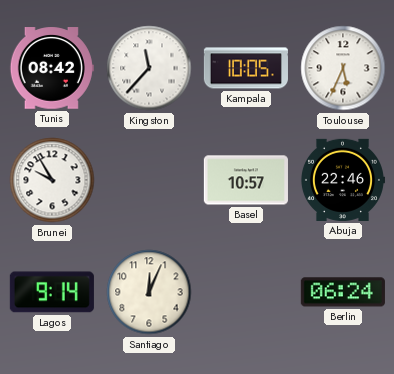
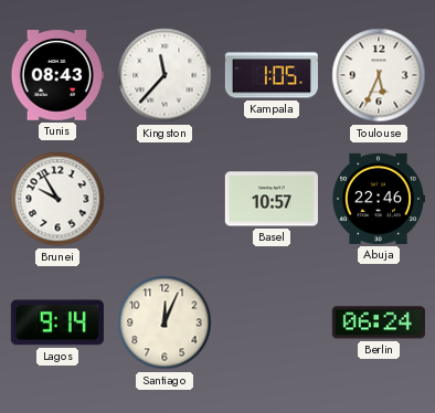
Tunis: 08:42 -> 08:43 (57, 75)
Kampala: 10:05 -> 1:05 (272, 75)
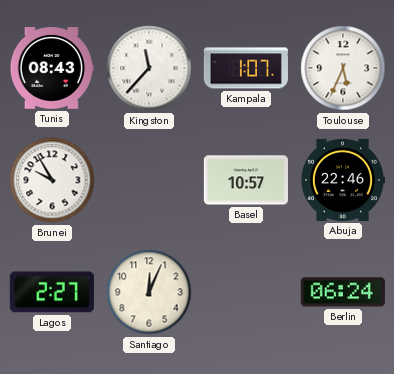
Kampala: 1:05 -> 1:07 (246, 68)
Lagos: 9:14 -> 2:27 (52, 292)
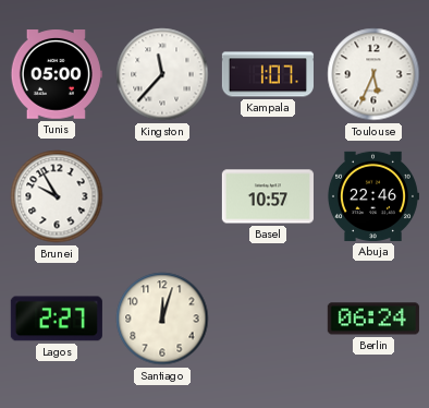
Tunis: 08:43 -> 05:00 (57, 74)
Santiago: 12:04 -> 12:03 (162, 319)
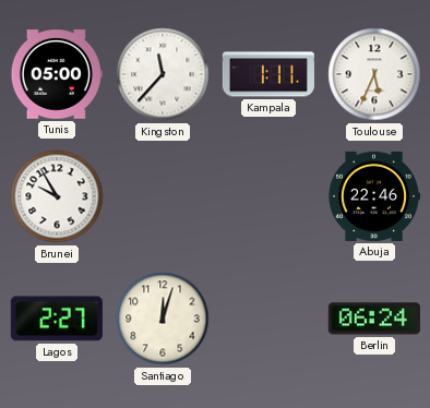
Kampala: 1:07 -> 1:11 (268, 74)
Basel: 10:57 -> none (268, 196)
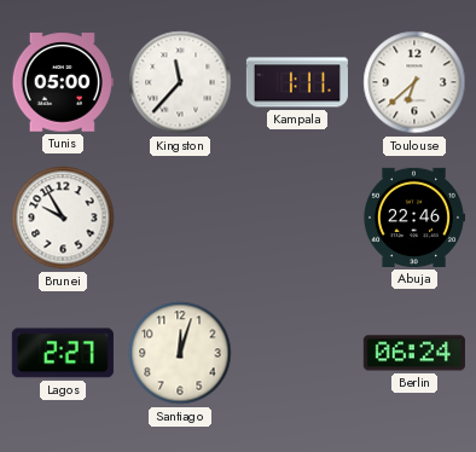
Toulouse: 5:34 -> 6:38 (414, 82)
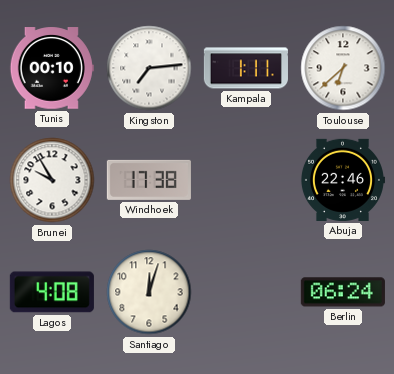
Tunis: 05:00 -> 00:10 (52, 68)
Kingston: 11:37 -> 7:14 (149, 68)
Windhoek: none -> 17:38 (149, 180)
Lagos: 2:27 -> 4:08 (52, 292)
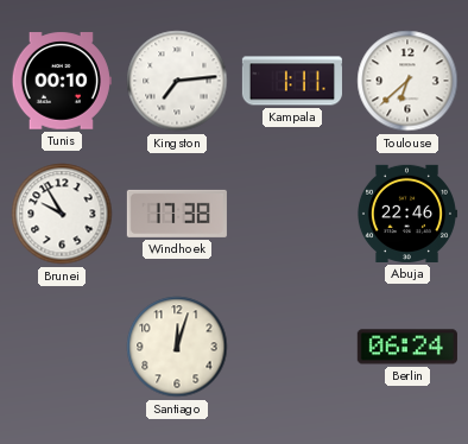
Lagos: 4:08 -> none (52, 292)
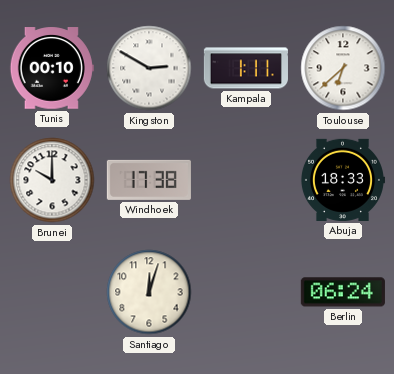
Kingston: 7:14 -> 2:50 (149, 68)
Brunei: 9:55 -> 10:00 (52, 180)
Abuja: 22:46 -> 18:33 (342, 180)
